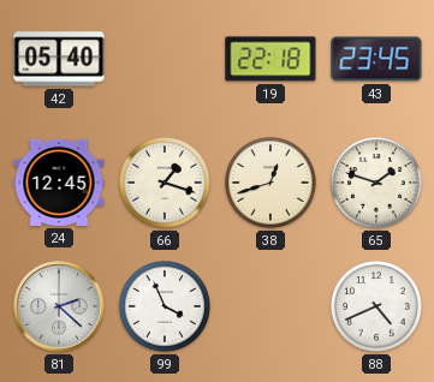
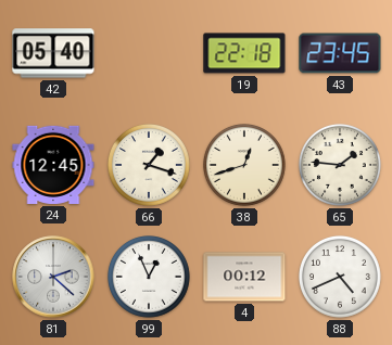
65: 1:48 -> 1:46 (341, 166)
99: 3:56 -> 12:56 (150, 278)
4: none -> 00:12 (244, 277)
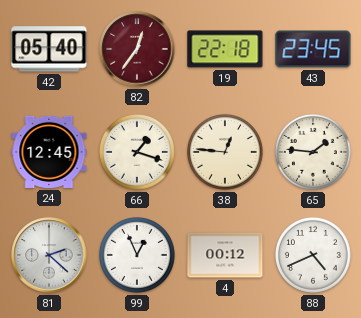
82: none -> 12:36 (137, 49)
38: 12:42 -> 12:46 (226, 153)
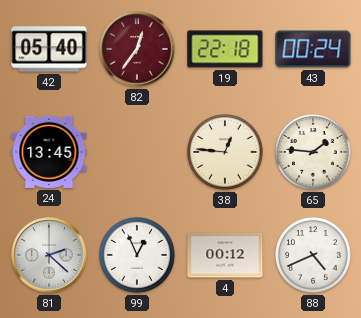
43: 23:45 -> 00:24 (313, 49)
24: 12:45 -> 13:45 (49, 152)
66: 1:18 -> none (138, 153)
